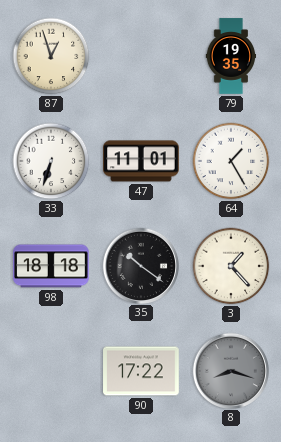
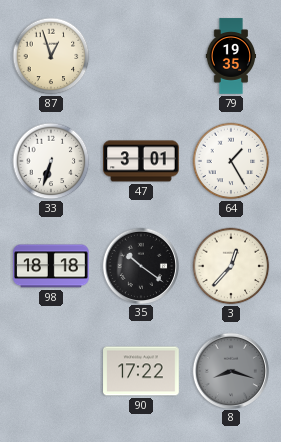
47: 11:01 -> 3:01 (141, 161)
3: 1:23 -> 12:37 (231, 266)
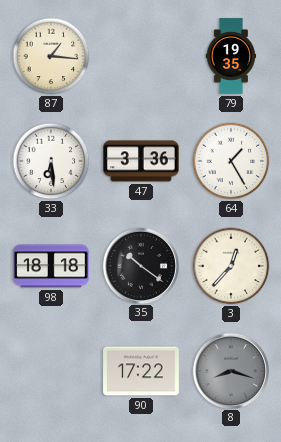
87: 12:57 -> 1:16 (51, 56)
33: 6:33 -> 6:29 (51, 161)
47: 3:01 -> 3:36 (141, 161)
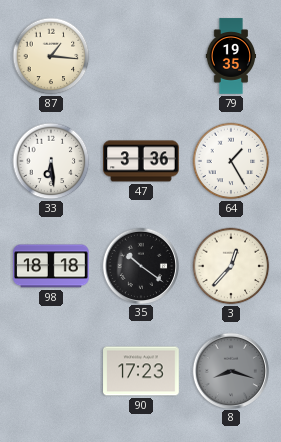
90: 17:22 -> 17:23 (141, 371)
